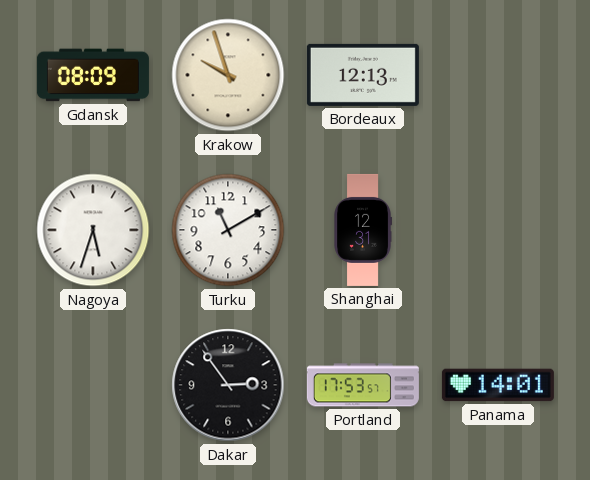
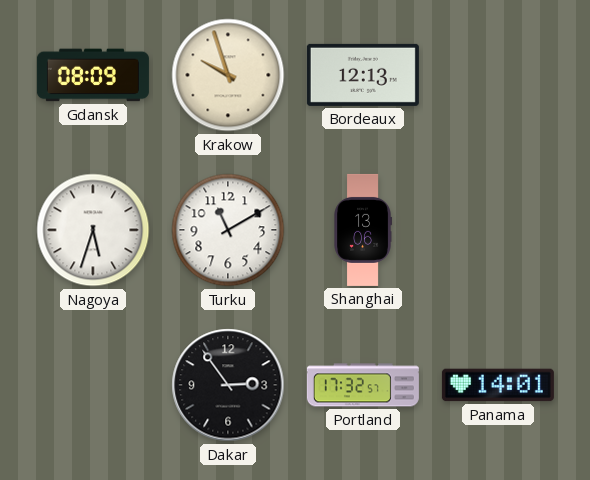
Shanghai: 12:31 -> 13:06 (363, 230)
Portland: 17:53 -> 17:32 (363, 385)
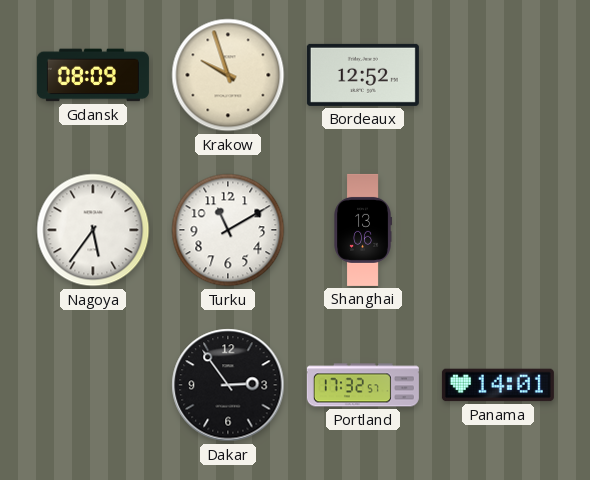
Bordeaux: 12:13 -> 12:52 (363, 75)
Nagoya: 5:33 -> 5:36 (93, 230)
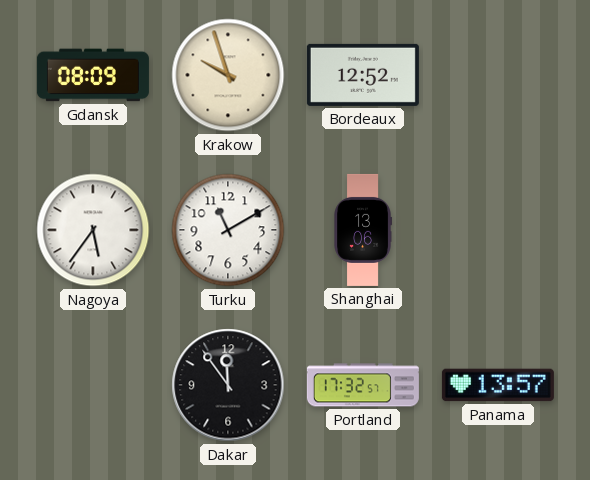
Dakar: 2:54 -> 11:54 (228, 385)
Panama: 14:01 -> 13:57 (498, 385)
